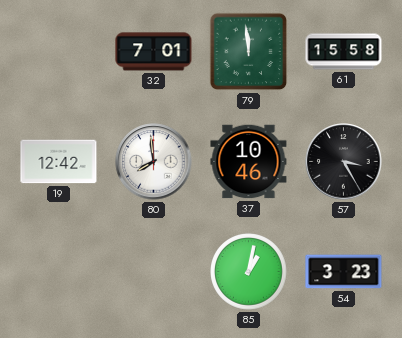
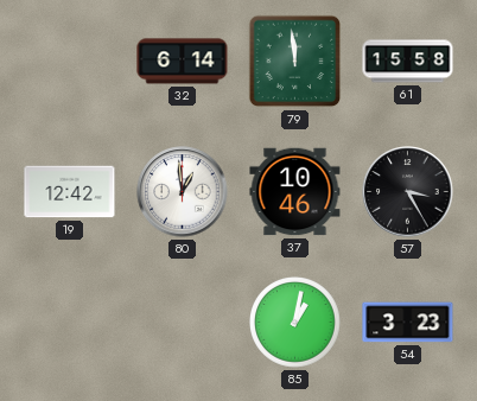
32: 7:01 -> 6:14 (183, 62)
80: 7:59 -> 12:59 (183, 192)
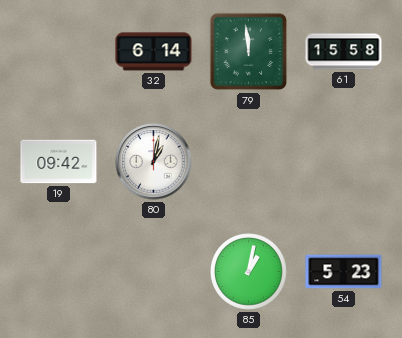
19: 12:42 -> 09:42 (59, 162)
80: 12:59 -> 1:02 (154, 162)
37: 10:46 -> none (295, 192)
57: 3:25 -> none (408, 192)
54: 3:23 -> 5:23 (344, 272)
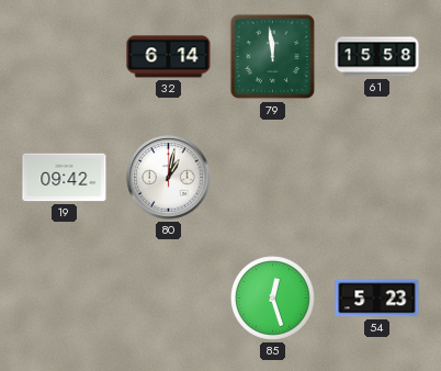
85: 1:02 -> 12:27 (273, 299)
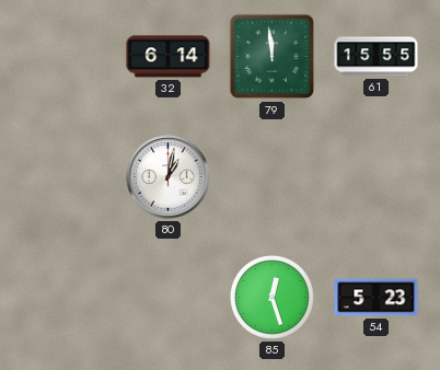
61: 15:58 -> 15:55 (377, 57)
19: 09:42 -> none (65, 178)
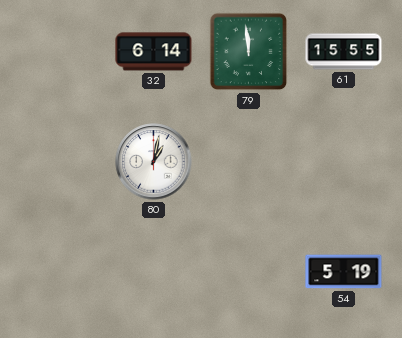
85: 12:27 -> none (273, 298)
54: 5:23 -> 5:19 (344, 272)
